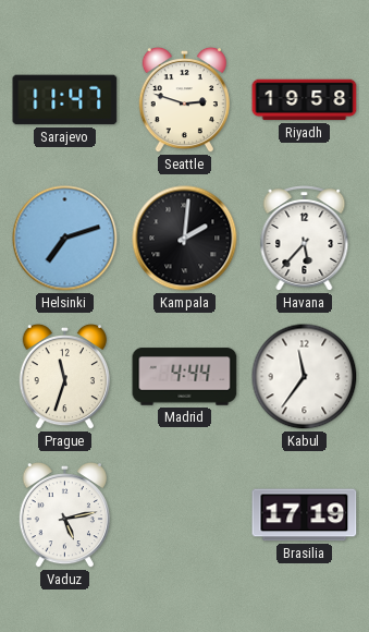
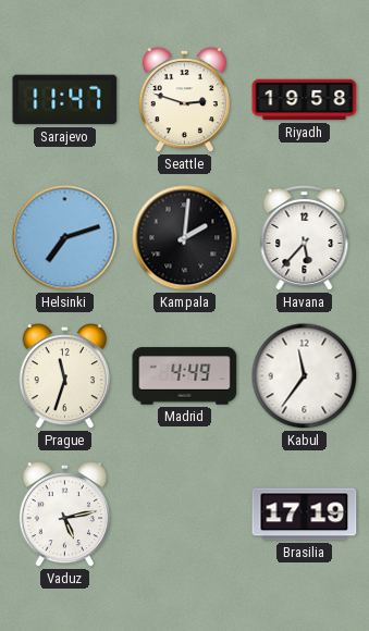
Madrid: 4:44 -> 4:49 (185, 376)
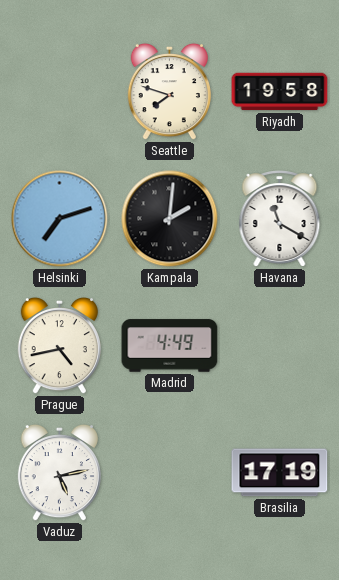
Sarajevo: 11:47 -> none (65, 100)
Seattle: 2:48 -> 7:48 (169, 92)
Havana: 5:37 -> 11:20 (280, 219)
Prague: 11:33 -> 4:43 (59, 346)
Kabul: 11:36 -> none (305, 376)
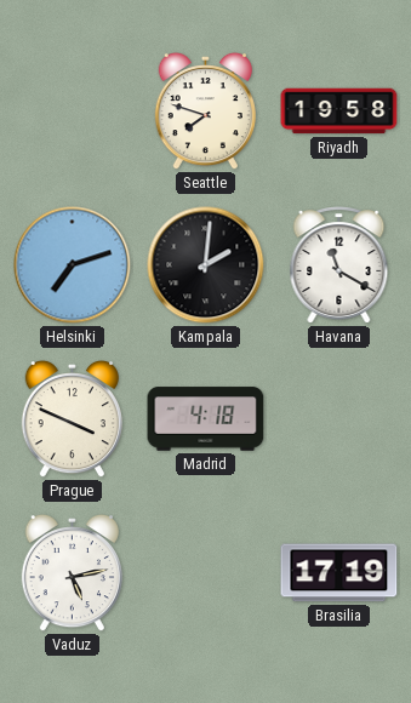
Prague: 4:43 -> 3:49 (72, 419)
Madrid: 4:49 -> 4:18 (206, 419)
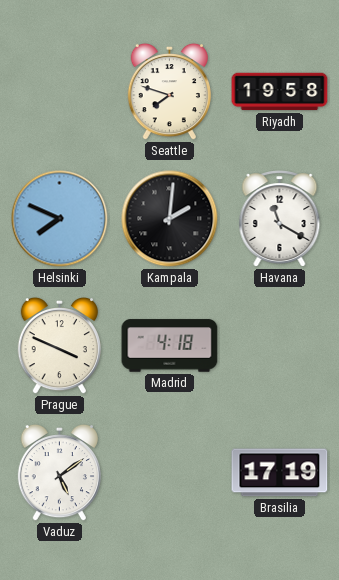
Helsinki: 7:12 -> 7:49 (60, 219)
Vaduz: 5:13 -> 5:09 (59, 473)
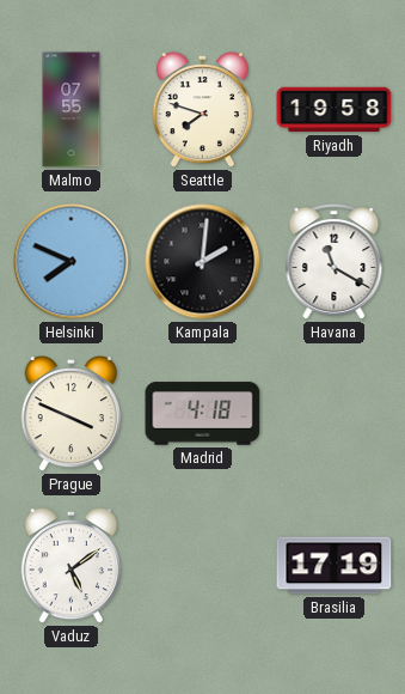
Malmo: none -> 07:55 (72, 110)
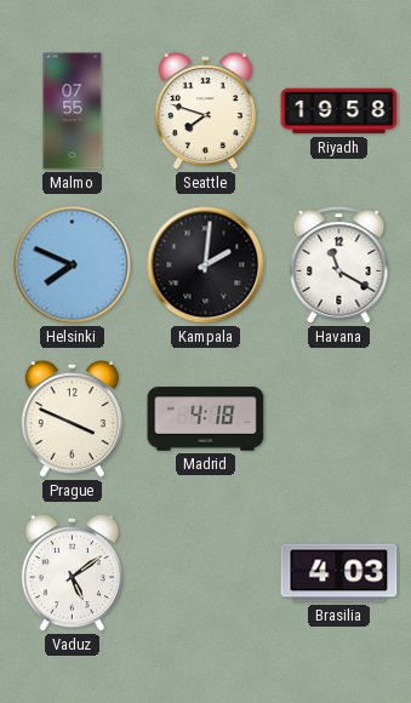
Brasilia: 17:19 -> 4:03 (339, 573)
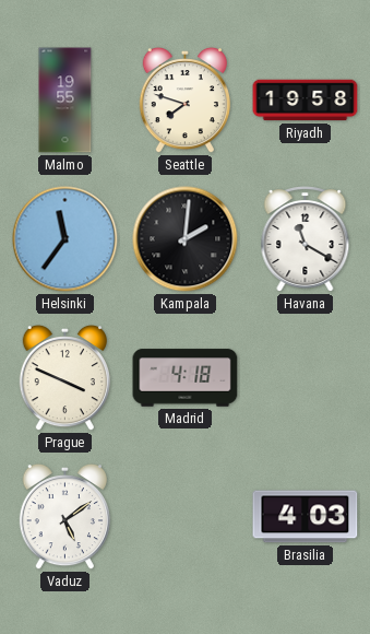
Malmo: 07:55 -> 19:55 (65, 101)
Helsinki: 7:49 -> 11:36 (65, 239)
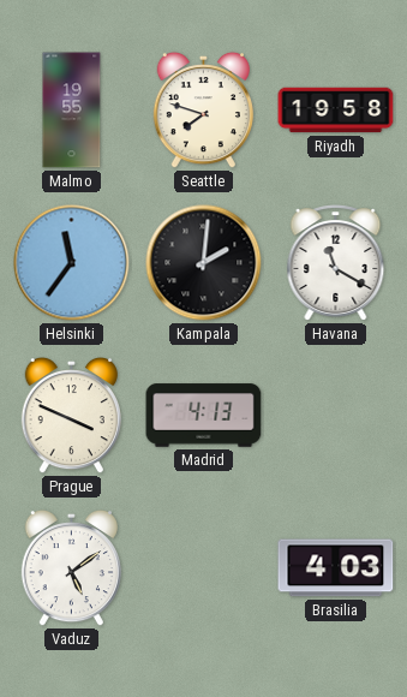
Madrid: 4:18 -> 4:13 (204, 416)
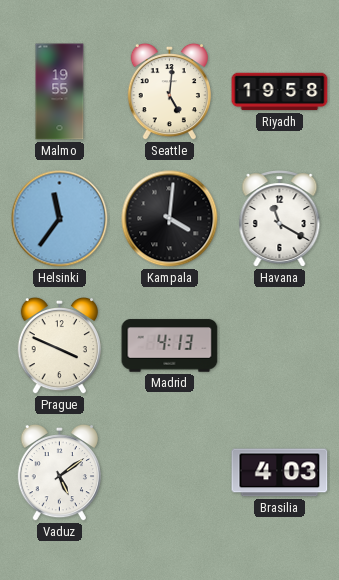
Seattle: 7:48 -> 5:01 (169, 92)
Kampala: 2:01 -> 4:01 (170, 219)
